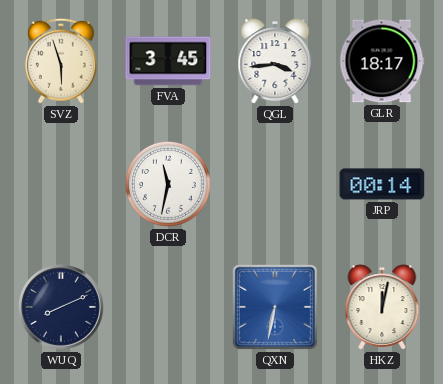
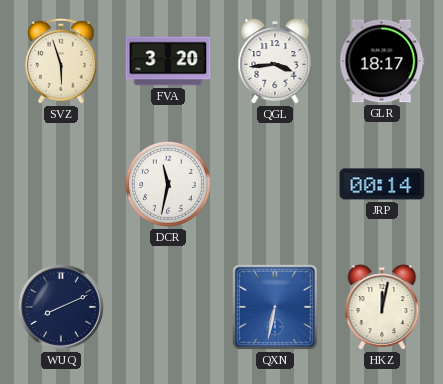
FVA: 3:45 -> 3:20 (168, 61)
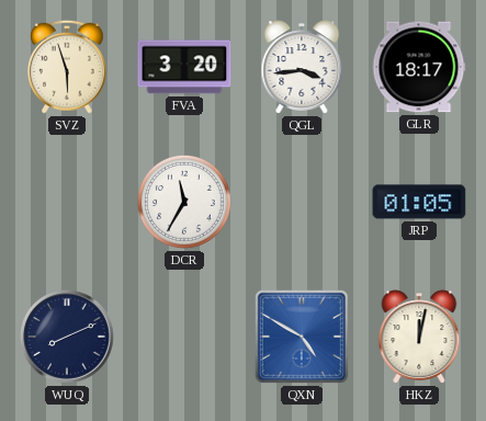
DCR: 11:32 -> 11:35 (184, 202)
JRP: 00:14 -> 01:05 (419, 202)
QXN: 6:32 -> 4:50 (302, 337)
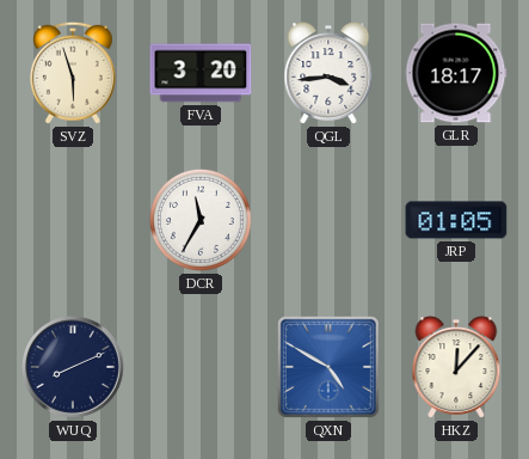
HKZ: 12:02 -> 12:07 (456, 367)
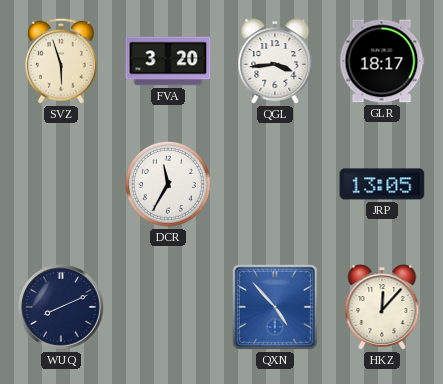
JRP: 01:05 -> 13:05 (382, 184)
QXN: 4:50 -> 4:53 (275, 307)
